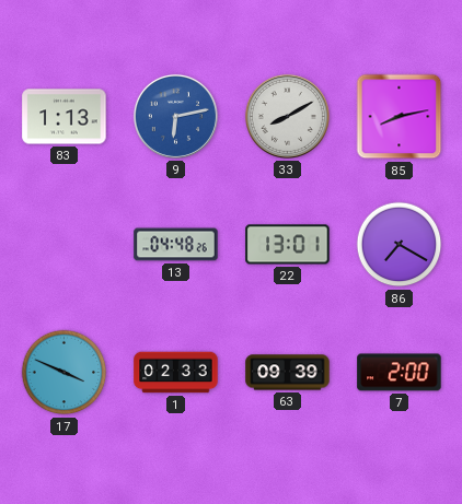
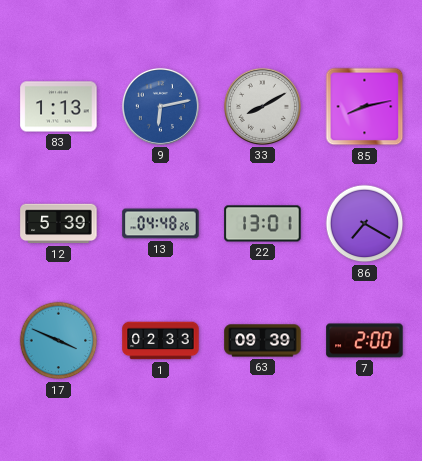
12: none -> 5:39 (59, 224)
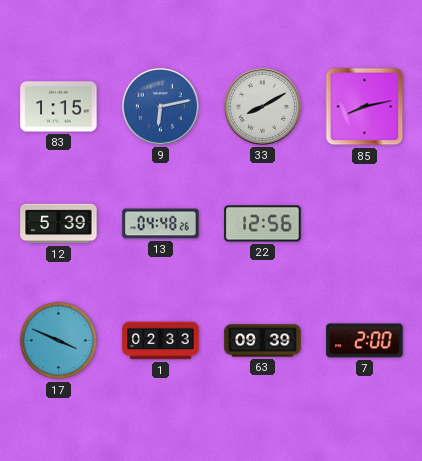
83: 1:13 -> 1:15 (59, 107)
22: 13:01 -> 12:56 (263, 224)
86: 7:20 -> none (365, 224)
